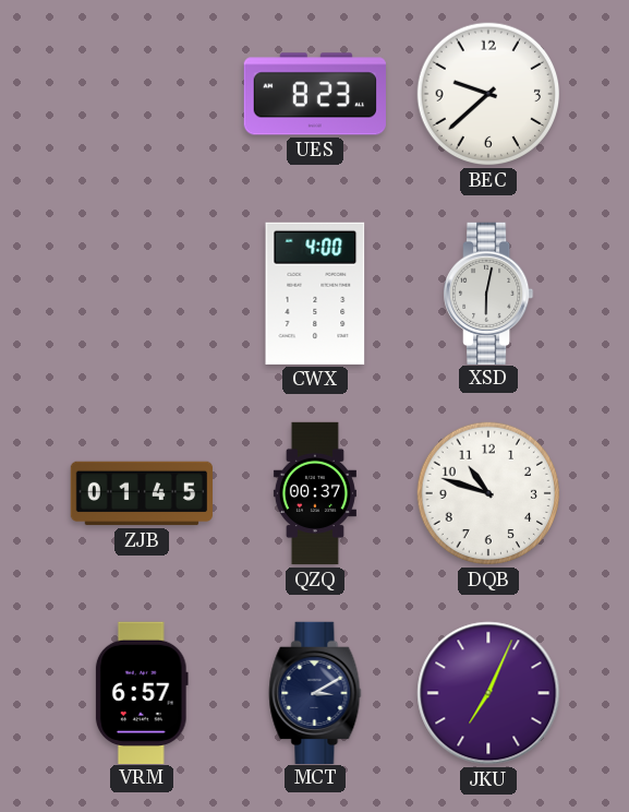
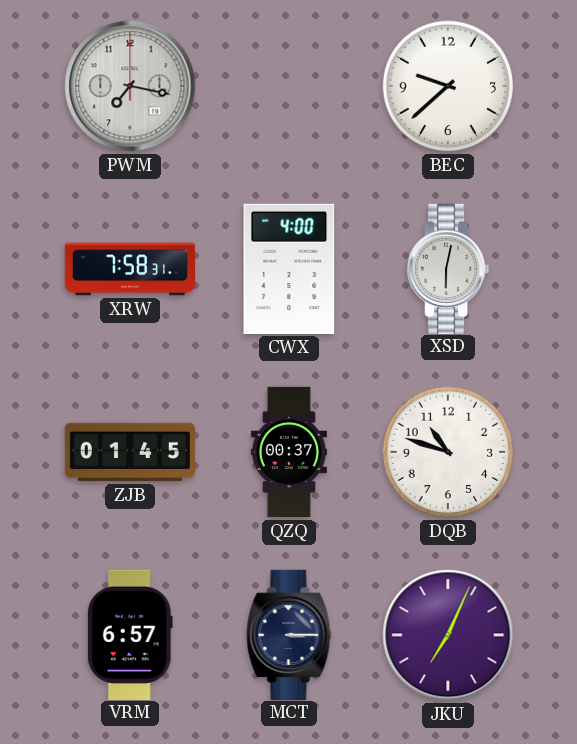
PWM: none -> 7:17 (130, 86)
UES: 8:23 -> none (315, 94)
XRW: none -> 7:58 (129, 269)
MCT: 3:10 -> 3:15 (289, 634)
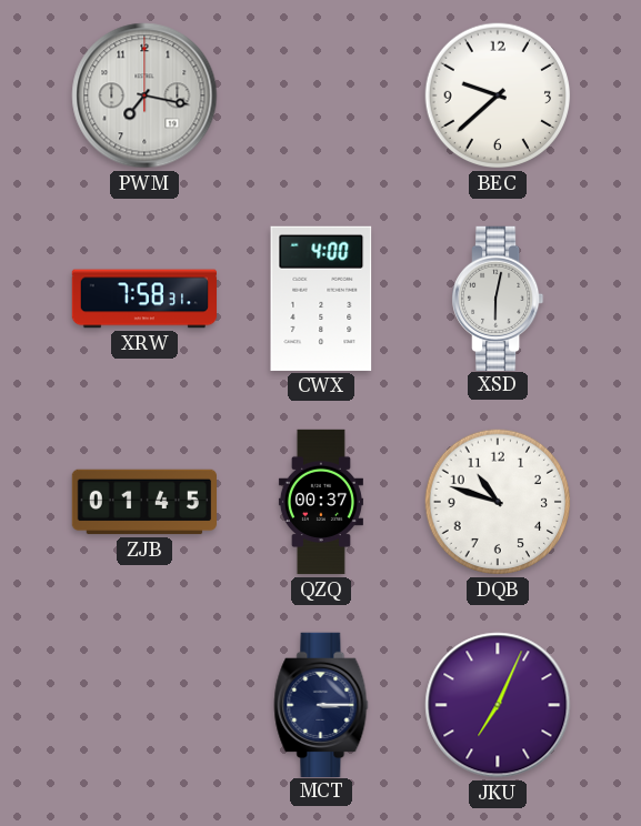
VRM: 6:57 -> none (130, 634)
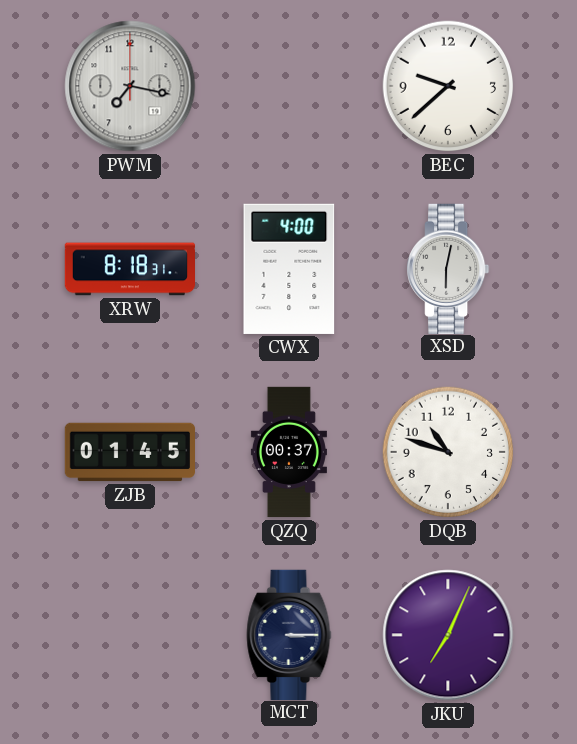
XRW: 7:58 -> 8:18 (129, 269)
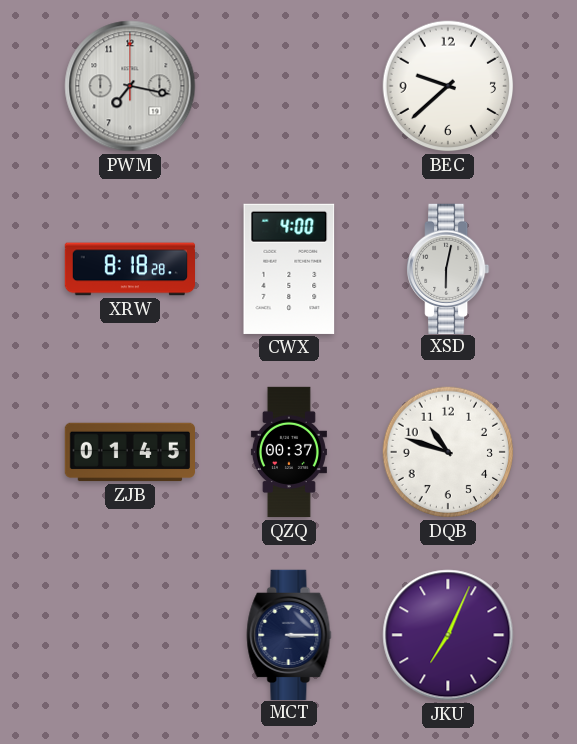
XRW: 8:18:31 -> 8:18:28 (129, 269)
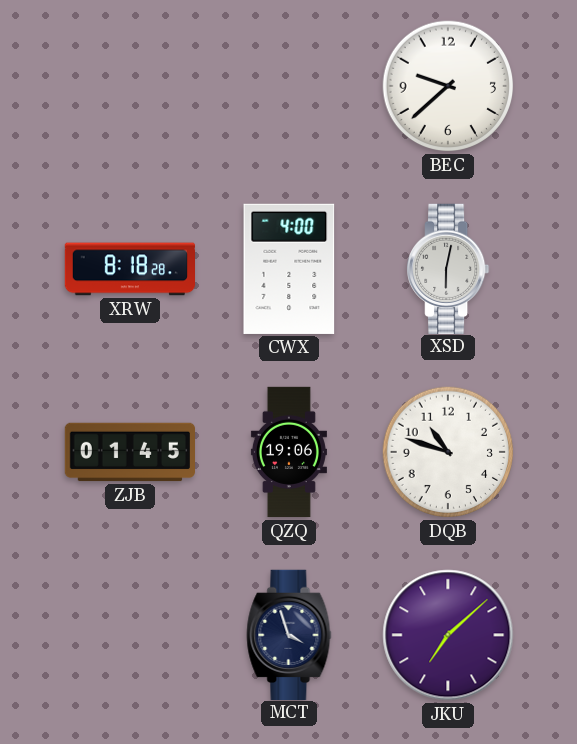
PWM: 7:17 -> none (130, 86)
QZQ: 00:37 -> 19:06 (289, 452)
MCT: 3:15 -> 3:57 (289, 634)
JKU: 7:04 -> 7:08 (448, 635)
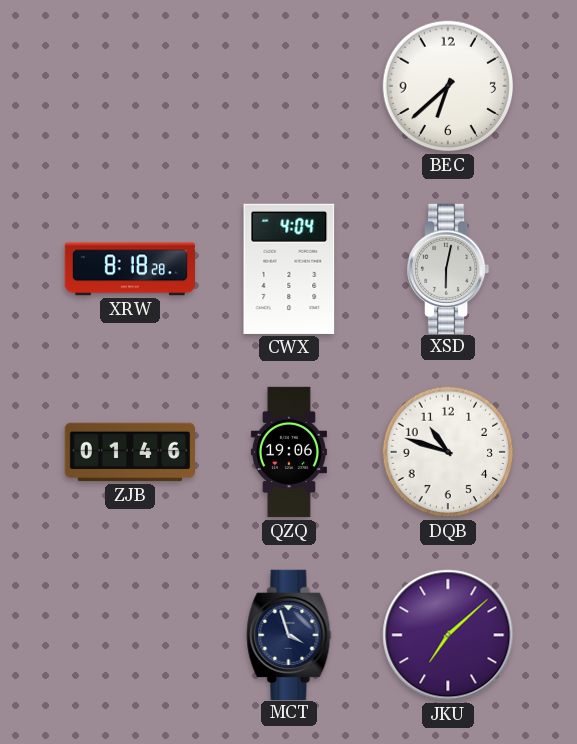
BEC: 9:38 -> 6:38 (448, 86)
CWX: 4:00 -> 4:04 (289, 269)
ZJB: 01:45 -> 01:46 (129, 452)
